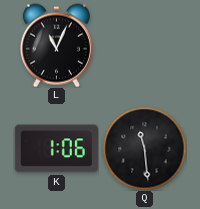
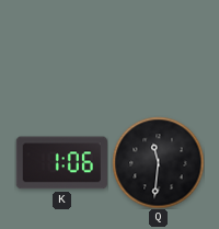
L: 11:04 -> none (56, 45)
Q: 11:29 -> 11:31 (158, 162)
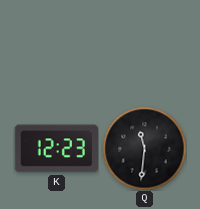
K: 1:06 -> 12:23 (56, 149)
